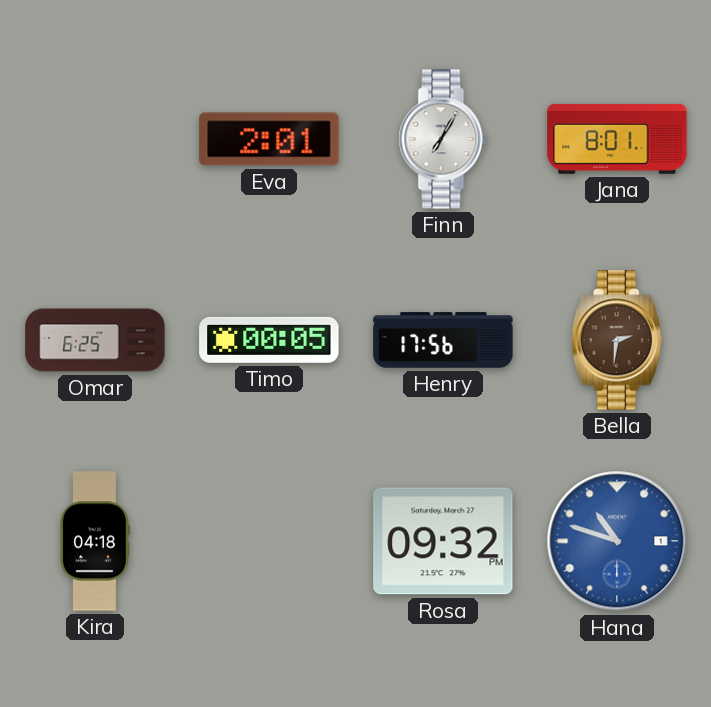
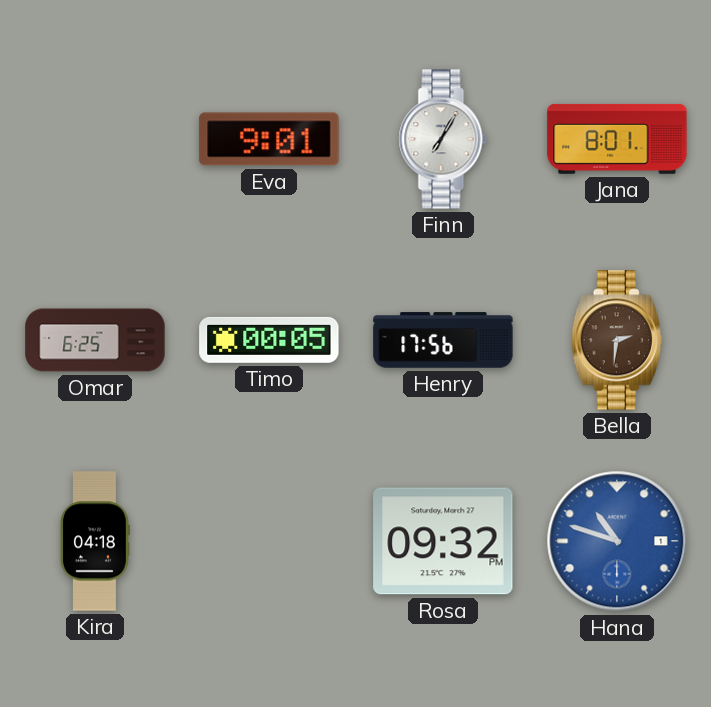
Eva: 2:01 -> 9:01 (269, 139)
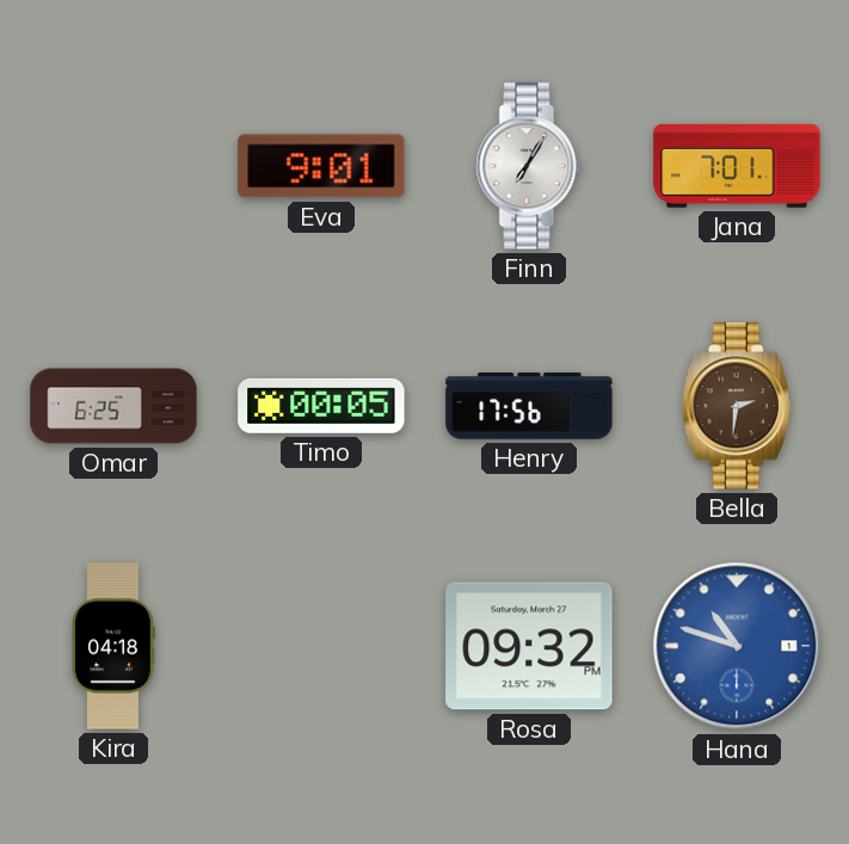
Jana: 8:01 -> 7:01 (737, 166)
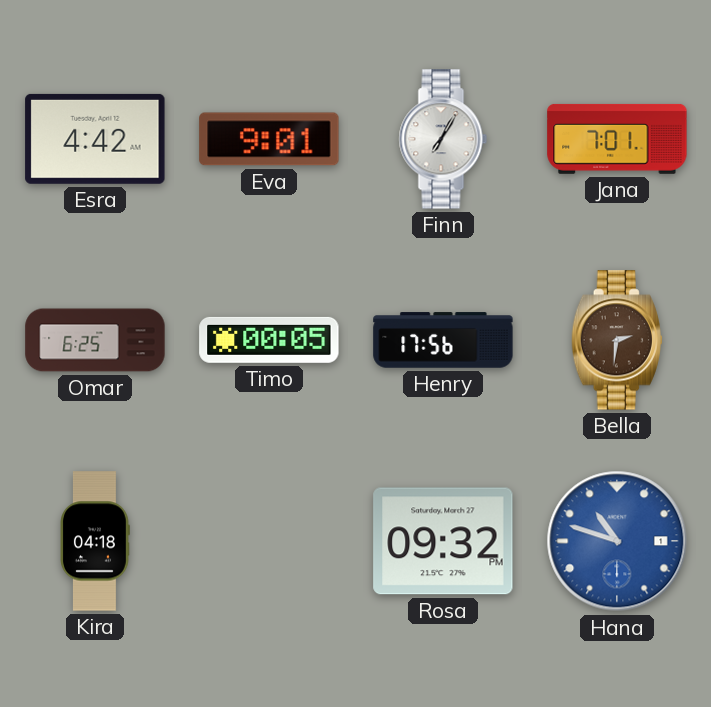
Esra: none -> 4:42 (95, 139)
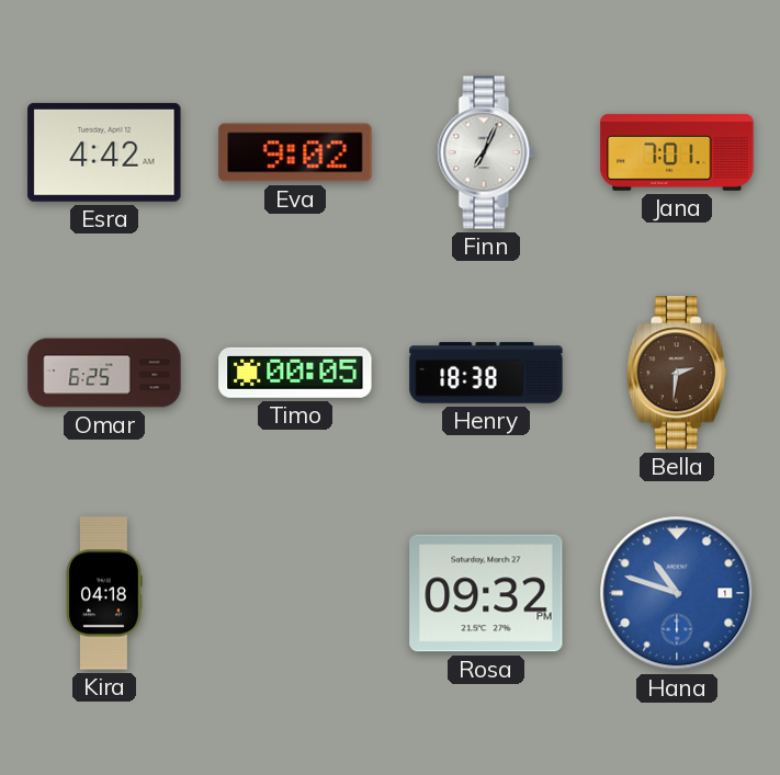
Eva: 9:01 -> 9:02 (295, 152)
Finn: 7:05 -> 7:04 (486, 152)
Henry: 17:56 -> 18:38 (486, 373)
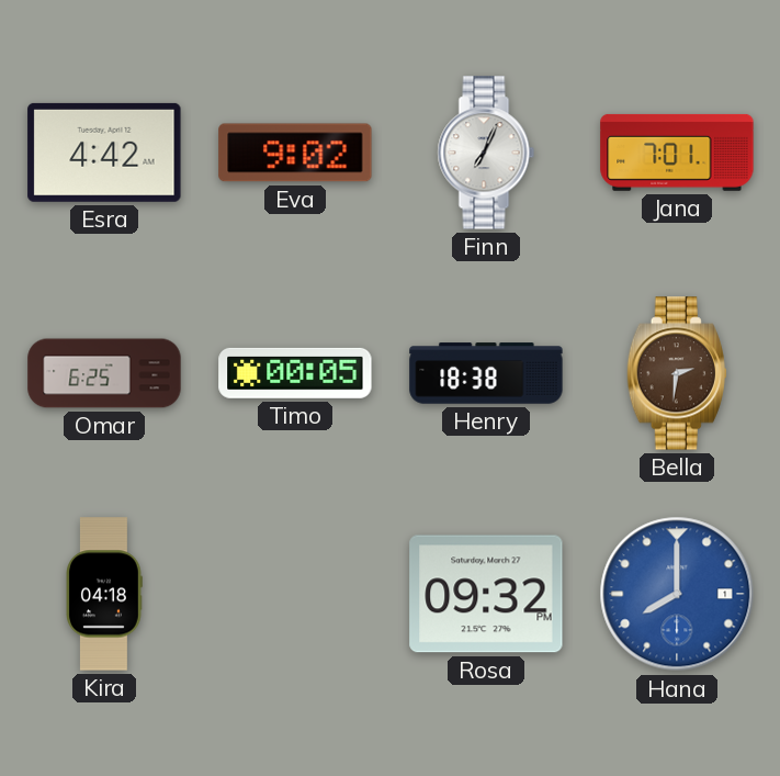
Hana: 10:48 -> 8:00 (677, 594)
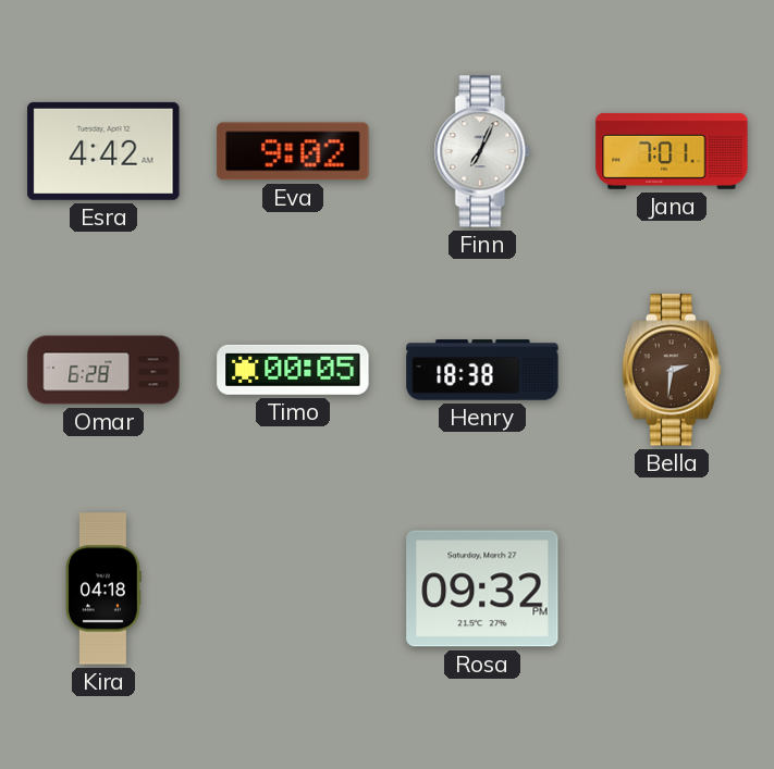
Omar: 6:25 -> 6:28 (103, 370)
Hana: 8:00 -> none (677, 594)
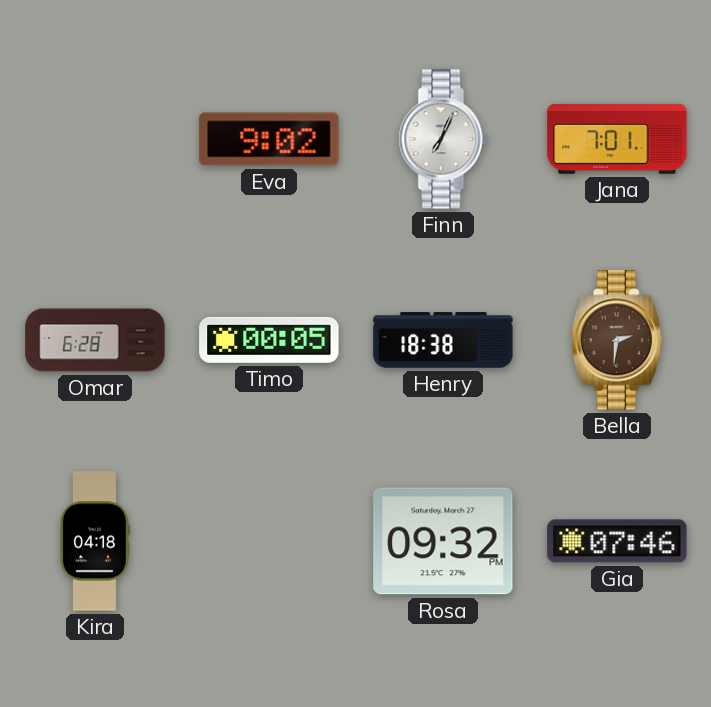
Esra: 4:42 -> none (103, 151)
Gia: none -> 07:46 (617, 541)
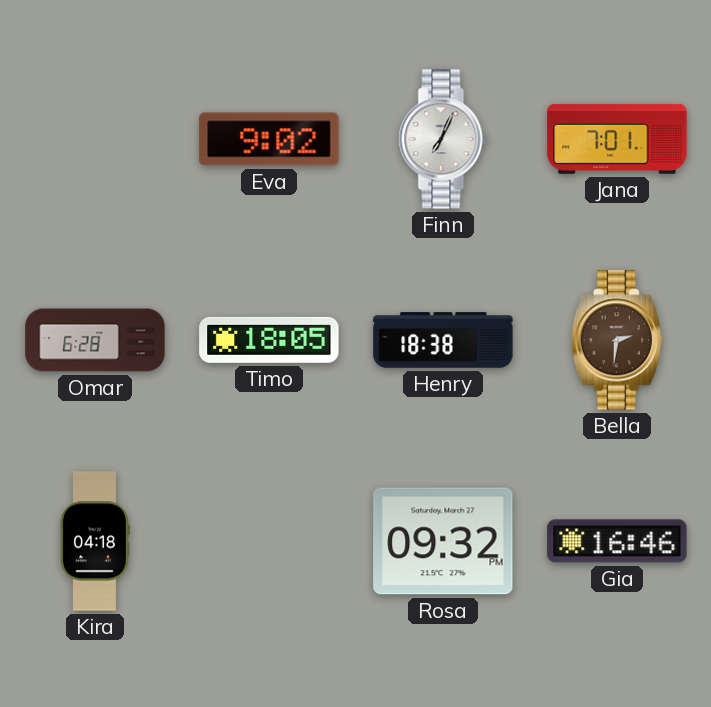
Timo: 00:05 -> 18:05 (269, 340)
Gia: 07:46 -> 16:46 (617, 541)
